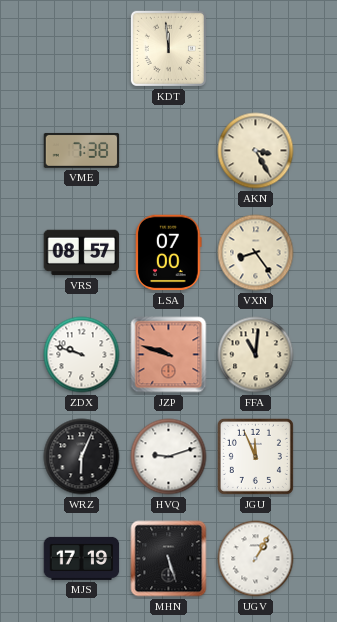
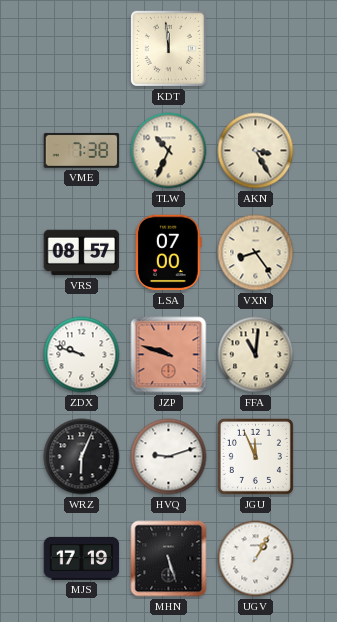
TLW: none -> 10:34 (169, 151)
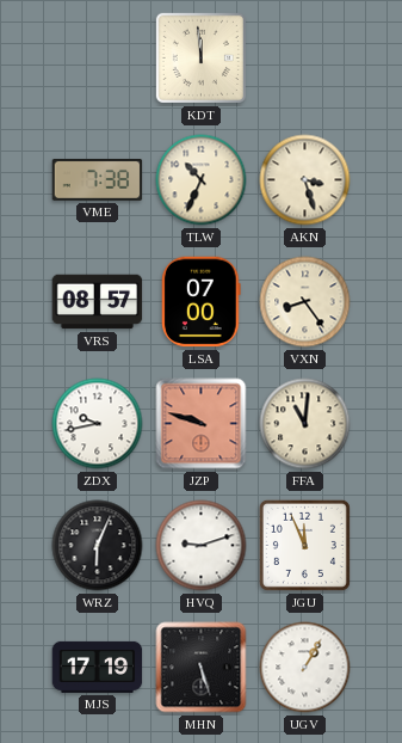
AKN: 3:25 -> 3:27 (305, 180)
ZDX: 9:48 -> 9:43 (98, 424)
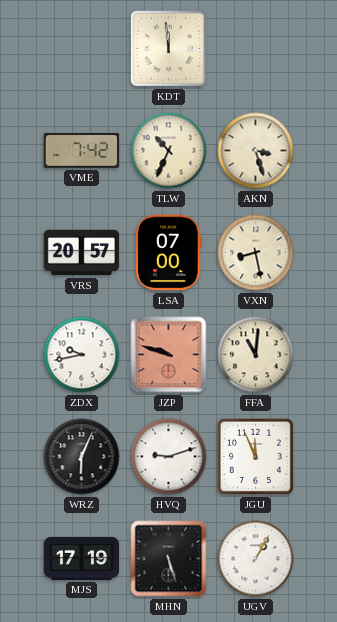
VME: 7:38 -> 7:42 (82, 150)
VRS: 08:57 -> 20:57 (82, 253)
VXN: 8:24 -> 8:28 (256, 253)
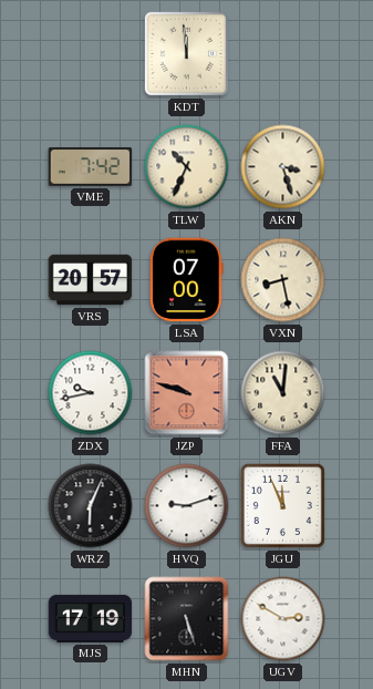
UGV: 1:05 -> 2:50 (283, 619)
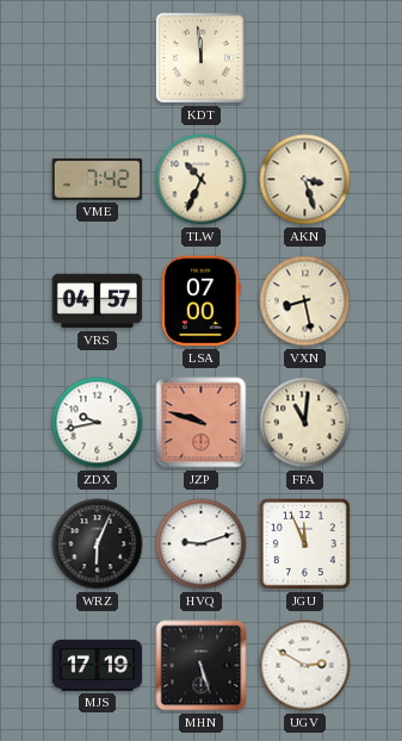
VRS: 20:57 -> 04:57 (98, 301)
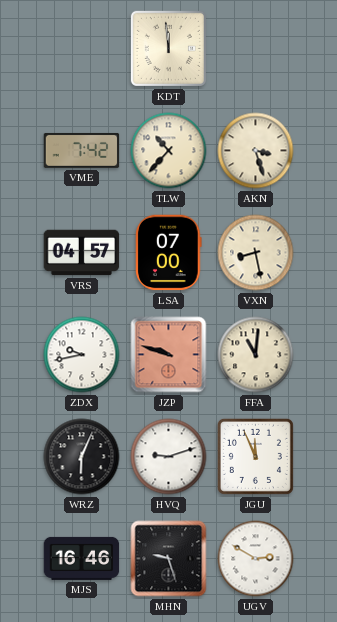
TLW: 10:34 -> 10:37 (169, 151)
MJS: 17:19 -> 16:46 (82, 558)
MHN: 5:27 -> 9:27 (169, 559)
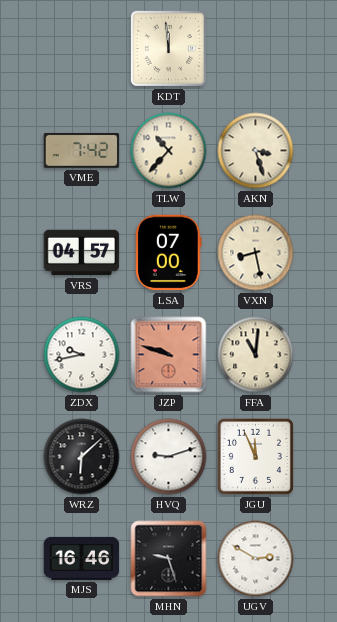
WRZ: 6:04 -> 6:08 (82, 457)
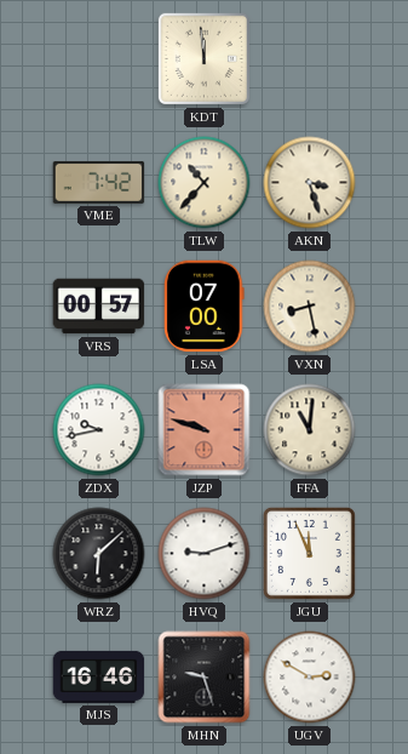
VRS: 04:57 -> 00:57 (99, 307)
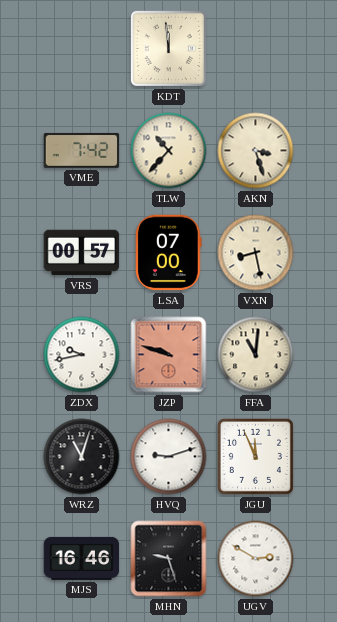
WRZ: 6:08 -> 11:03 (82, 457)
